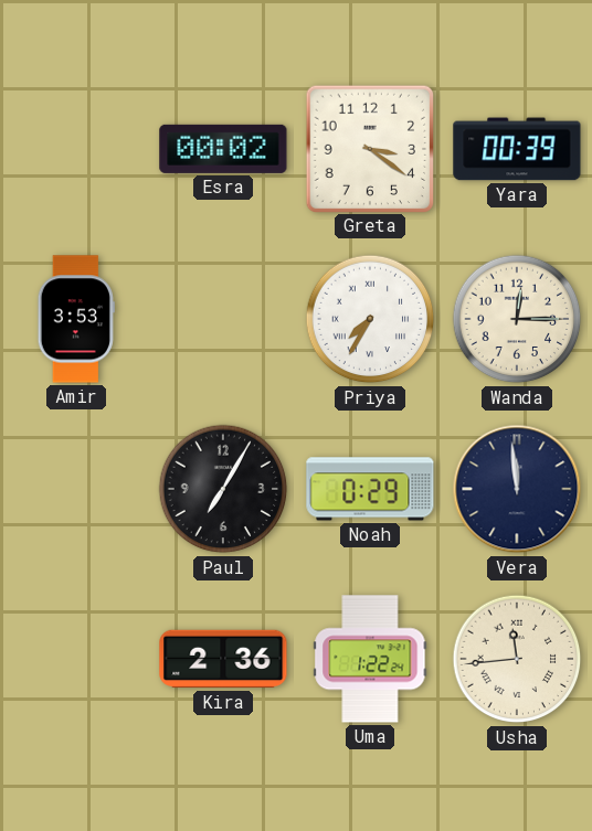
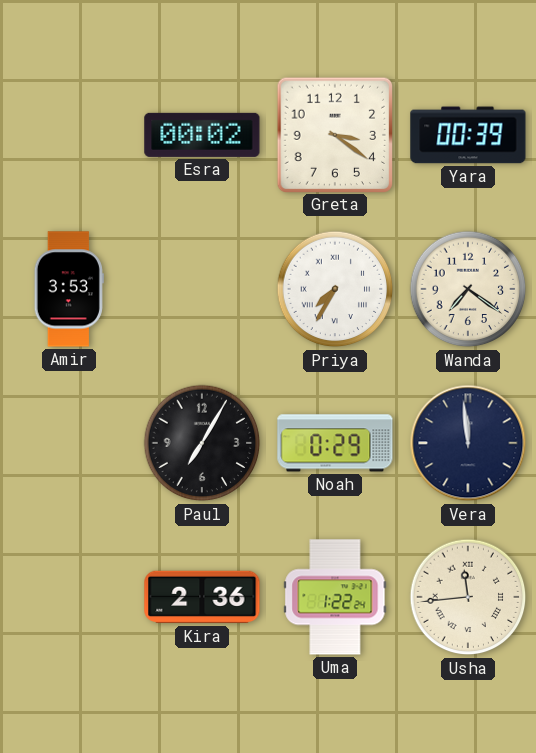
Wanda: 12:15 -> 7:21 (468, 289)
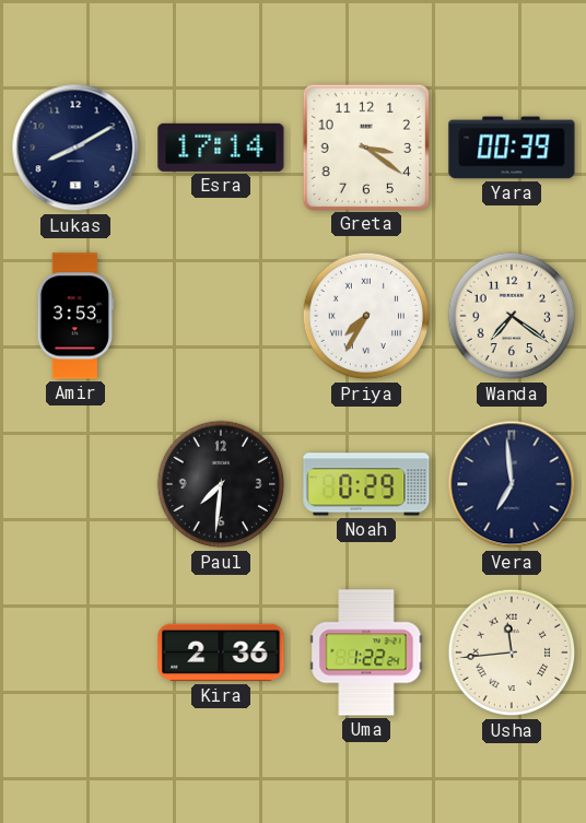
Lukas: none -> 8:10 (75, 148)
Esra: 00:02 -> 17:14 (221, 148)
Paul: 7:05 -> 7:31 (221, 484)
Vera: 11:59 -> 6:59 (512, 484)
